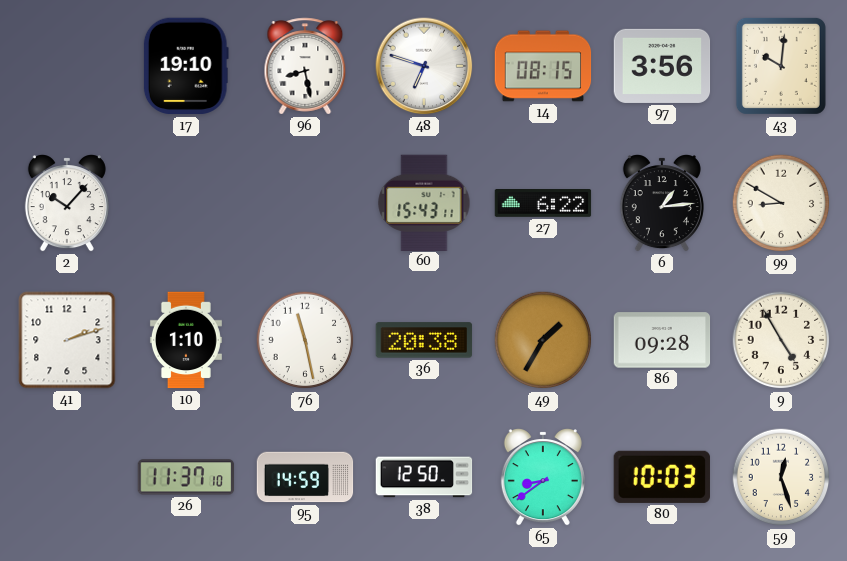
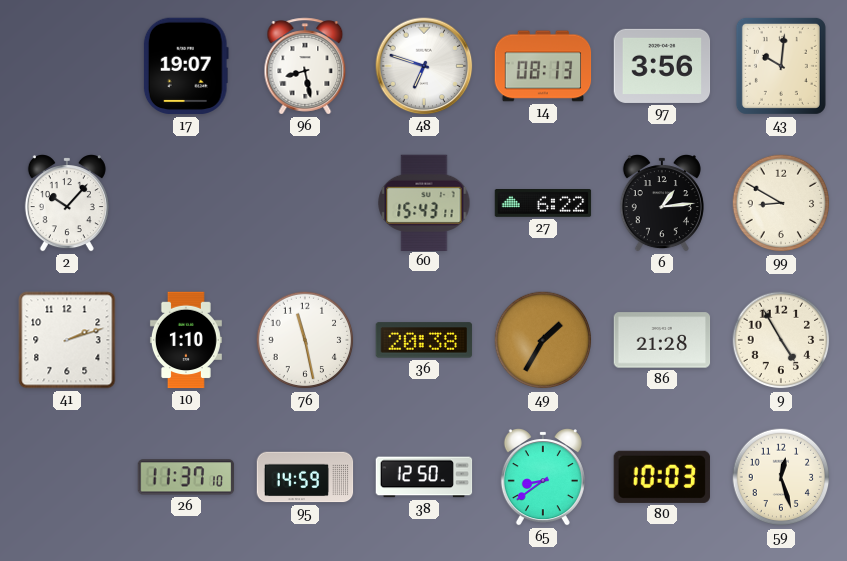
17: 19:10 -> 19:07 (186, 66)
14: 08:15 -> 08:13 (543, 66)
86: 09:28 -> 21:28 (662, 340)
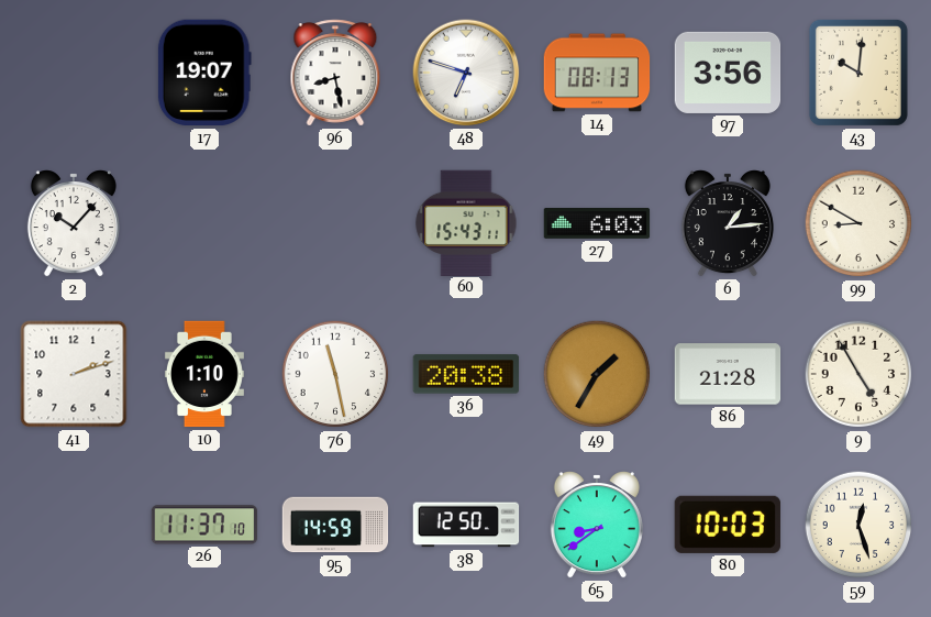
27: 6:22 -> 6:03 (597, 224)
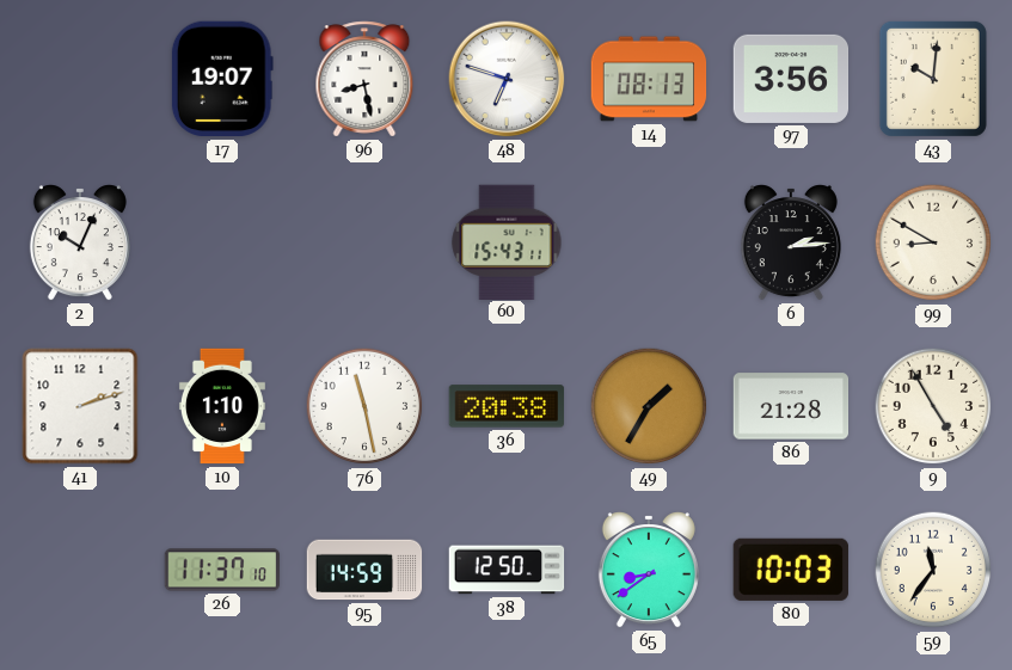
2: 10:07 -> 10:04 (80, 242)
27: 6:03 -> none (597, 224)
6: 1:14 -> 2:14 (791, 242)
59: 12:27 -> 11:36 (933, 570)
